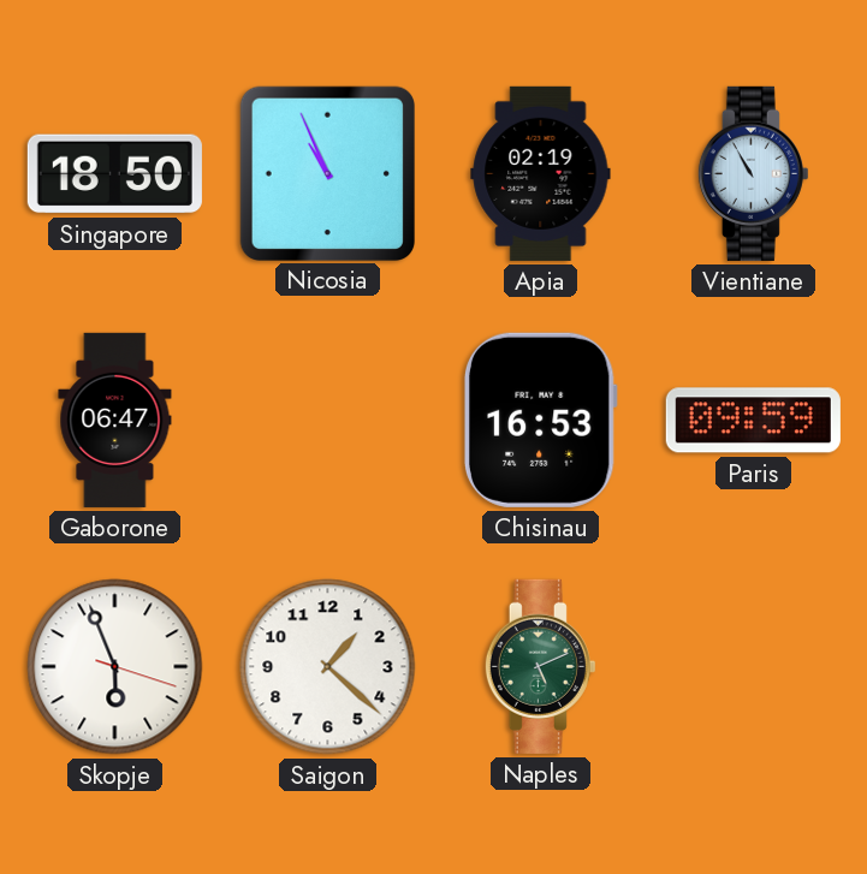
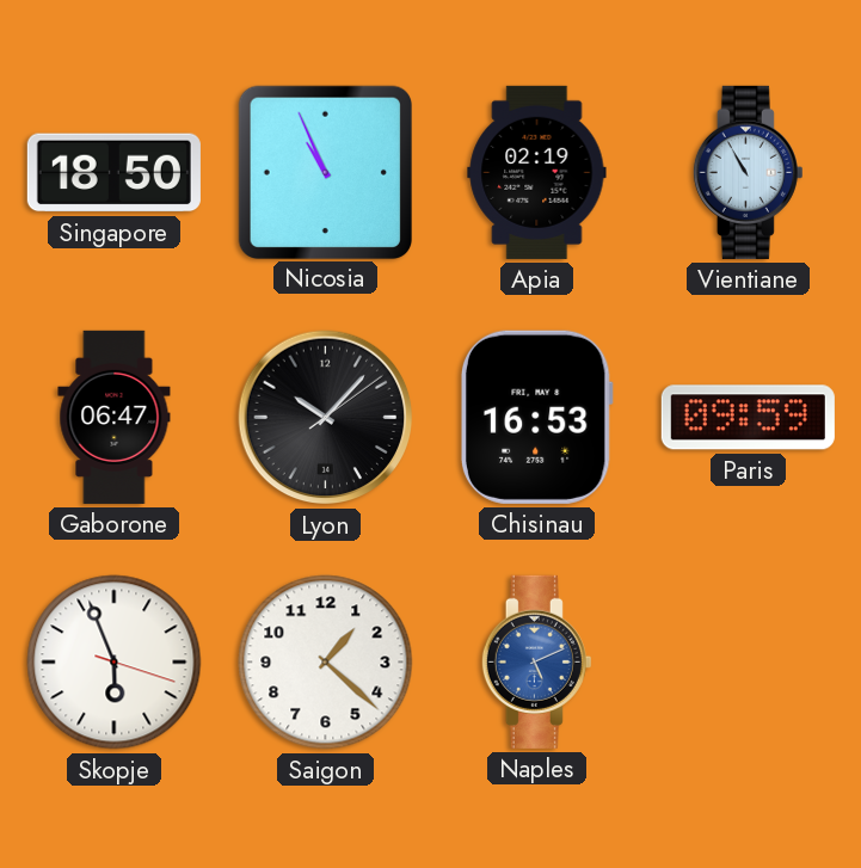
Lyon: none -> 10:07 (326, 418)
Naples dial: green -> blue (536, 661)
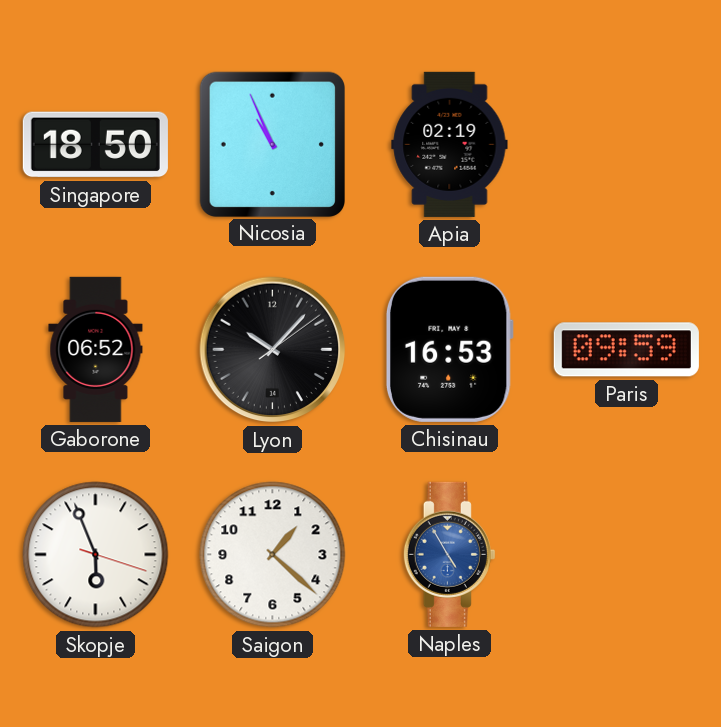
Vientiane: 10:55 -> none (748, 172)
Gaborone: 06:47 -> 06:52 (96, 349)
Naples: 5:11 -> 4:55 (449, 554)
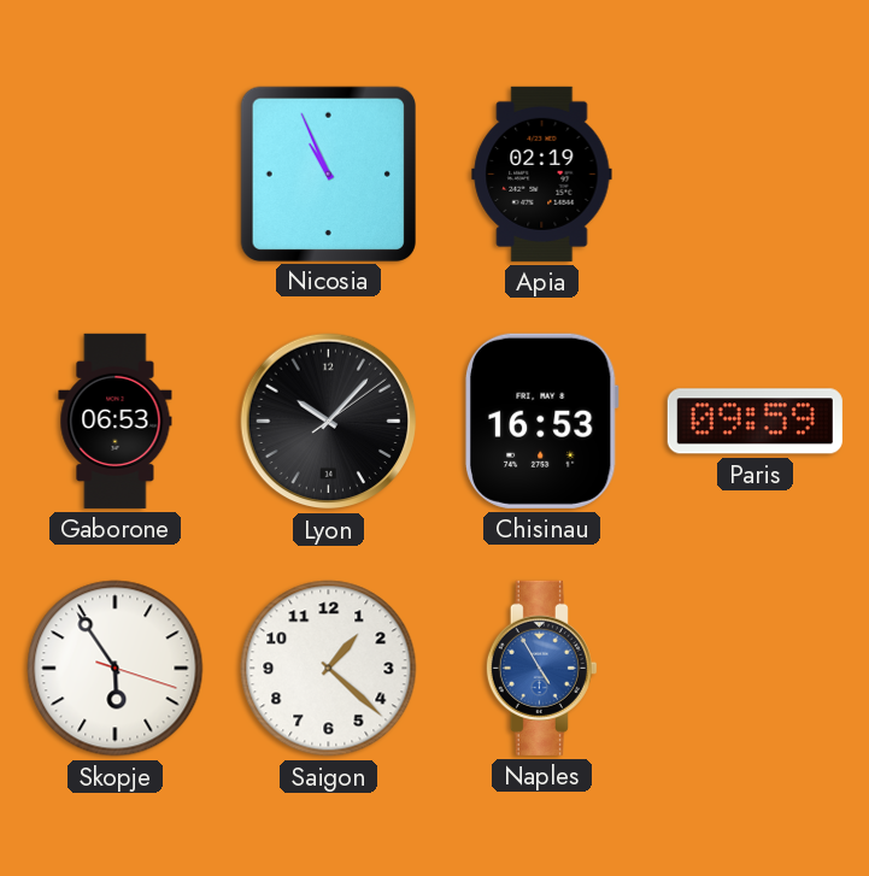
Singapore: 18:50 -> none (95, 145)
Gaborone: 06:52 -> 06:53 (116, 421)
Skopje: 5:56 -> 5:54 (116, 669)
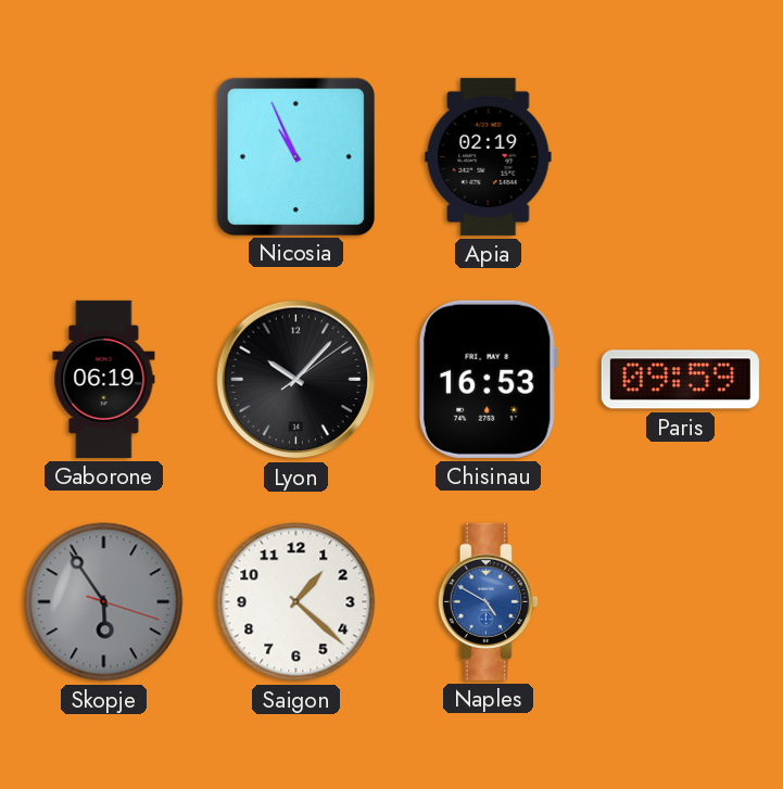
Gaborone: 06:53 -> 06:19 (104, 379)
Skopje dial: white -> grey (104, 602)
Naples: 4:55 -> 4:50 (488, 601)
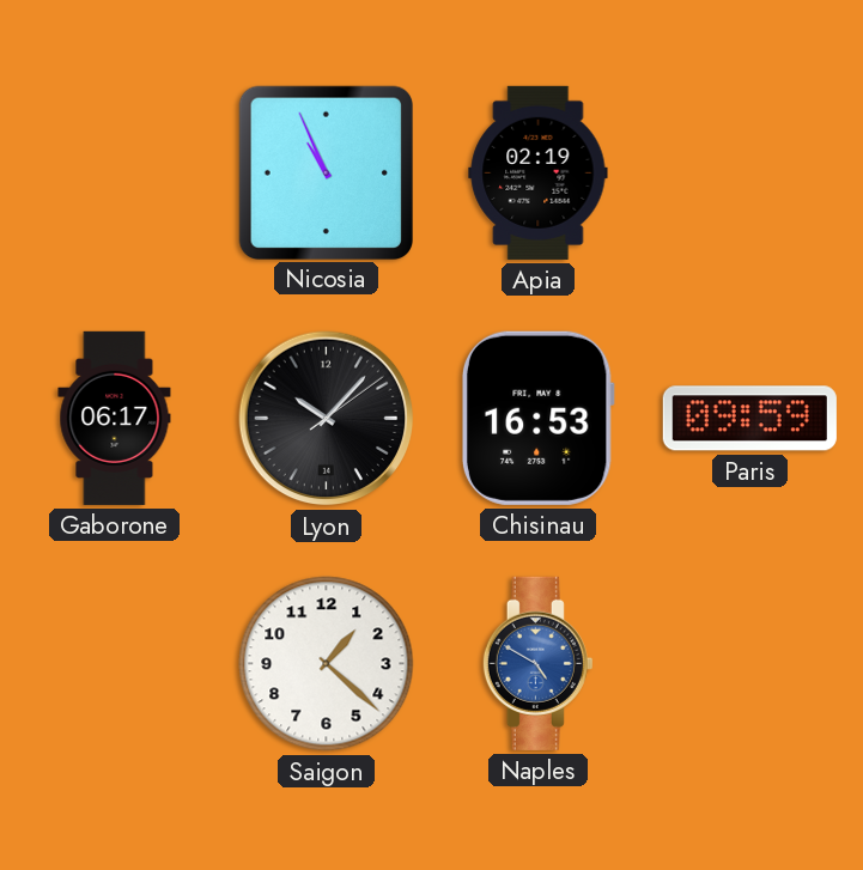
Gaborone: 06:19 -> 06:17 (115, 418)
Skopje: 5:54 -> none (104, 602)
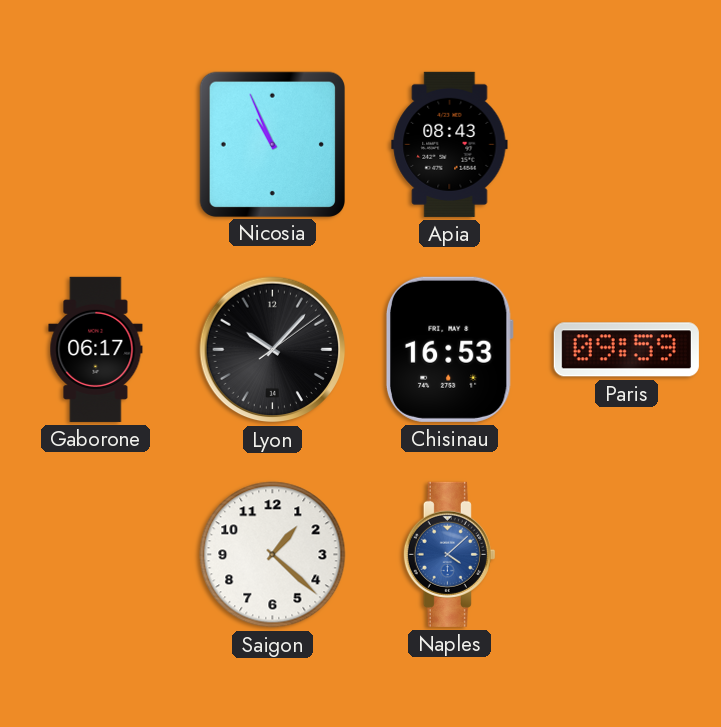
Apia: 02:19 -> 08:43 (450, 144)
Naples: 4:50 -> 4:08 (449, 554)
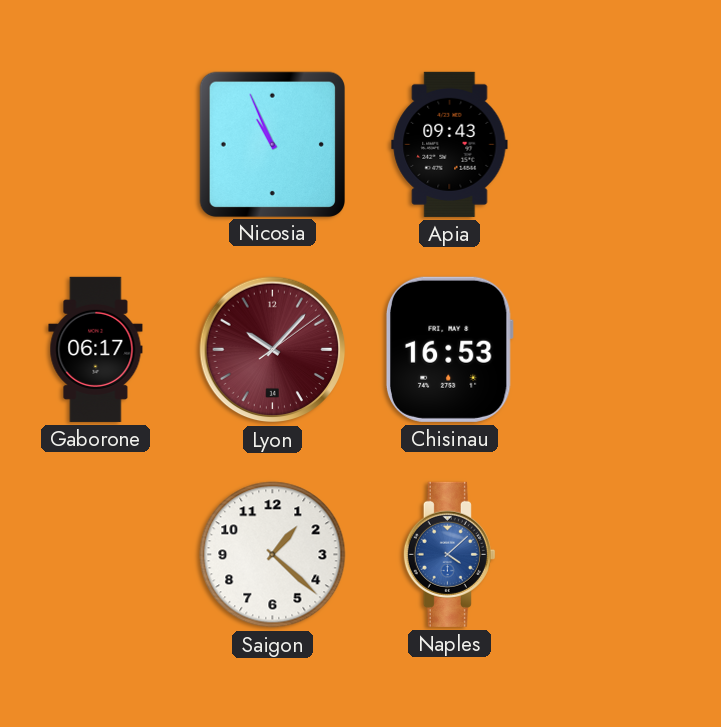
Apia: 08:43 -> 09:43 (450, 144)
Lyon dial: black -> burgundy (273, 350)
Paris: 09:59 -> none (626, 350)
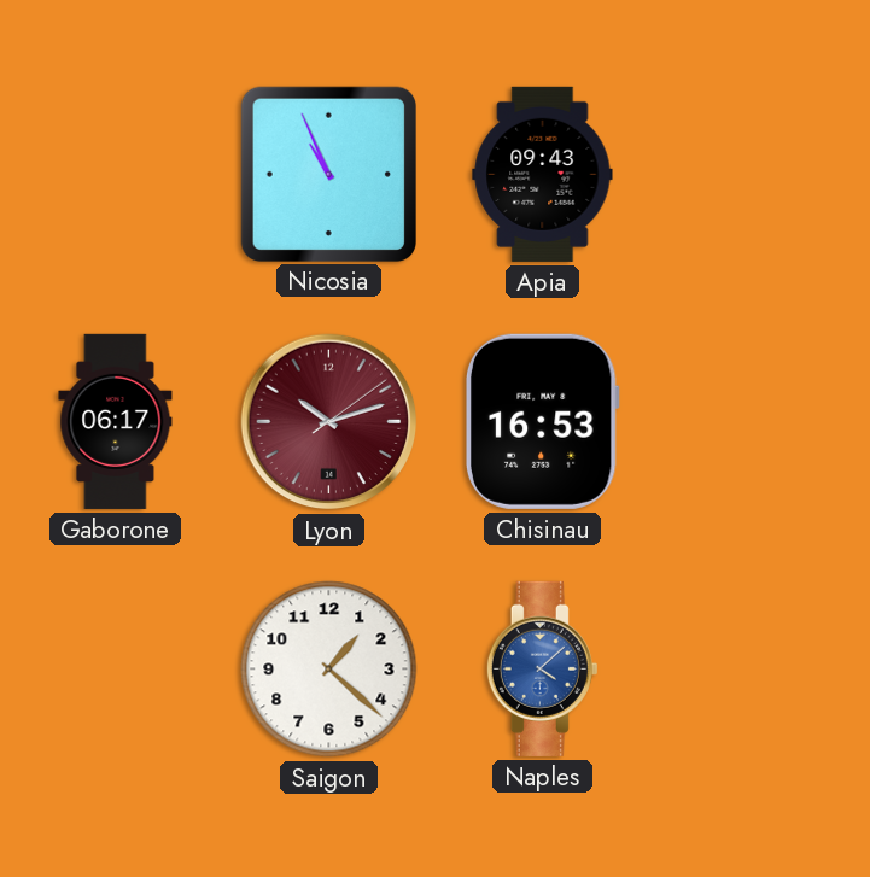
Lyon: 10:07 -> 10:12 (329, 422)
